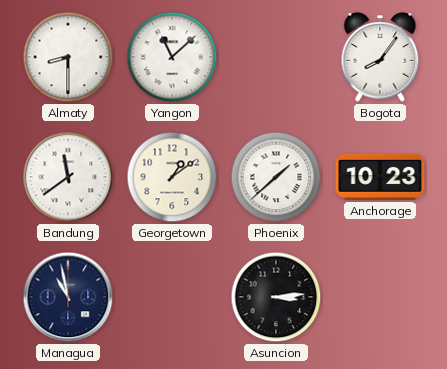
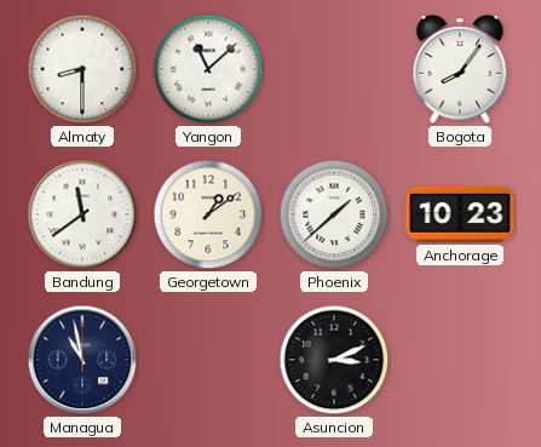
Asuncion: 3:14 -> 3:11 (334, 360)
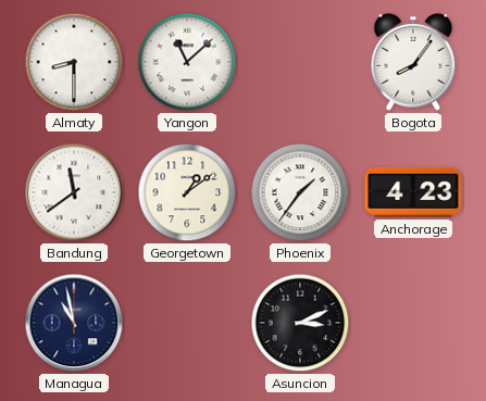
Phoenix: 1:38 -> 1:36 (300, 192)
Anchorage: 10:23 -> 4:23 (413, 192)
